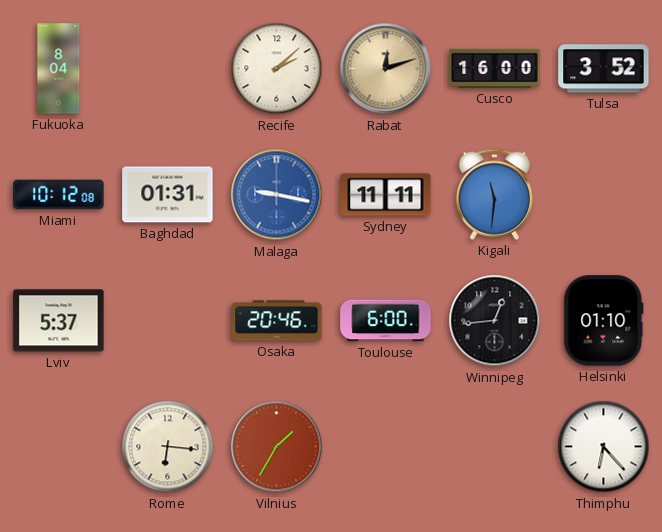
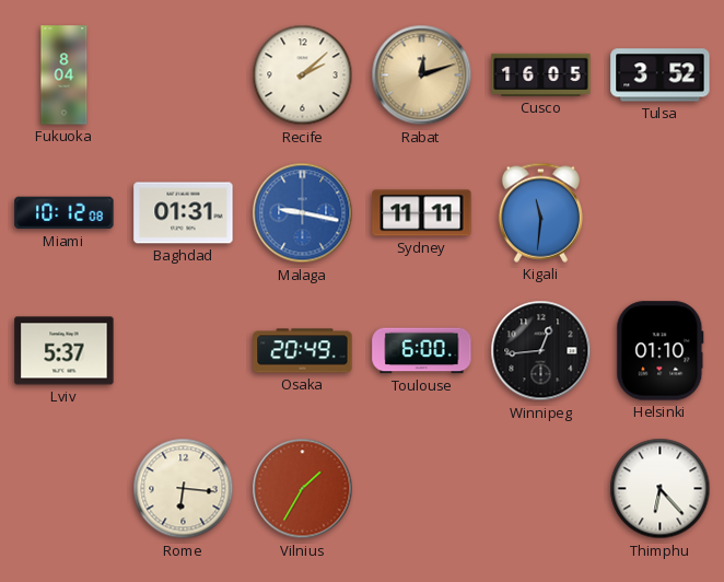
Cusco: 16:00 -> 16:05 (541, 74)
Osaka: 20:46 -> 20:49 (303, 351)
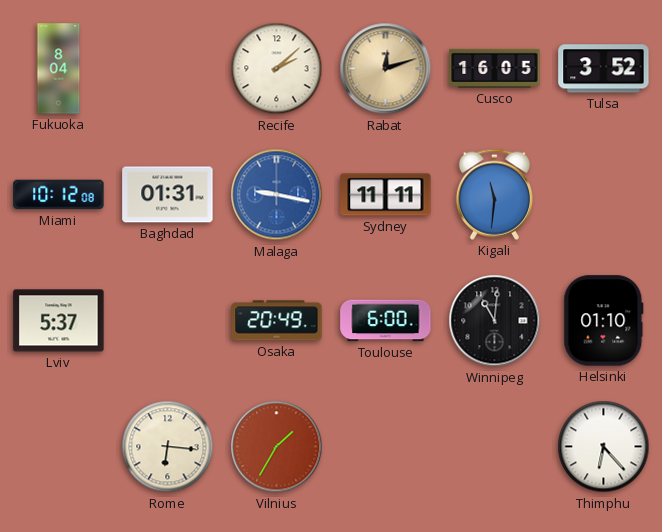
Winnipeg: 12:44 -> 11:01 (495, 321)
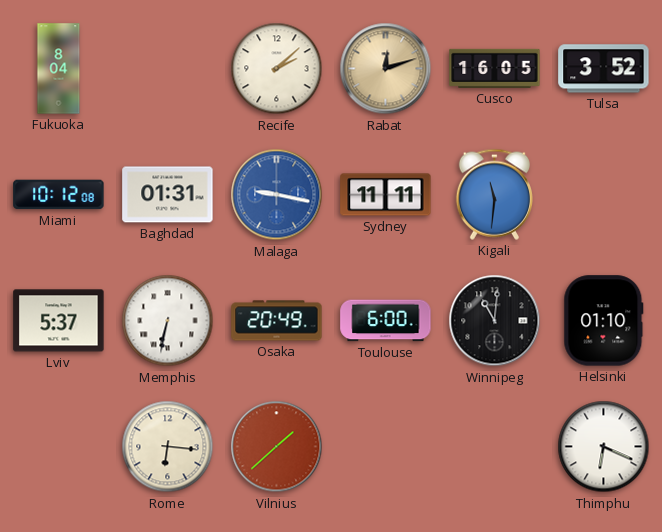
Memphis: none -> 6:32 (168, 321)
Vilnius: 1:35 -> 1:38 (277, 447)
Thimphu: 6:23 -> 6:19 (604, 447)
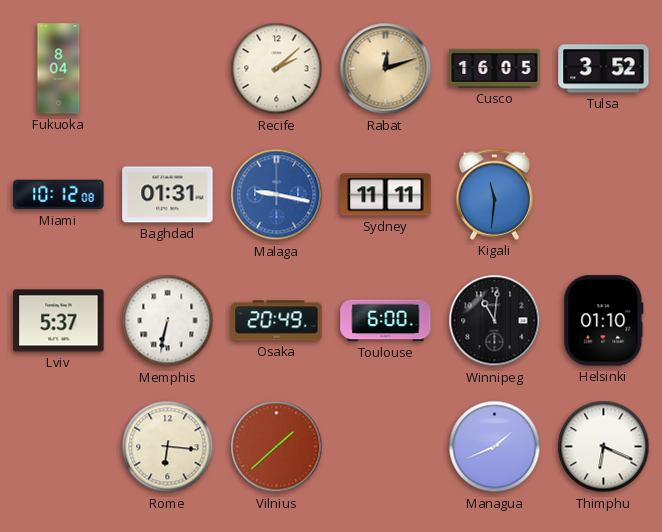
Managua: none -> 1:41 (495, 447)
